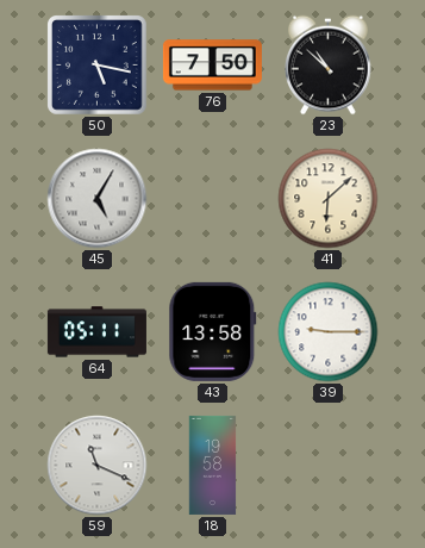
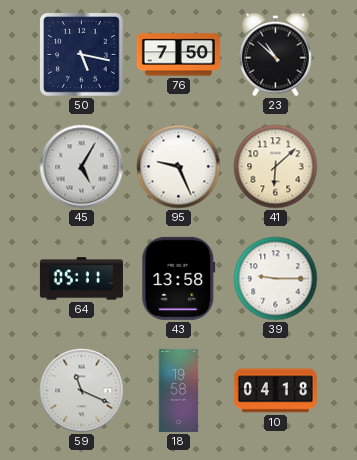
95: none -> 9:26 (179, 167)
10: none -> 04:18 (275, 391)
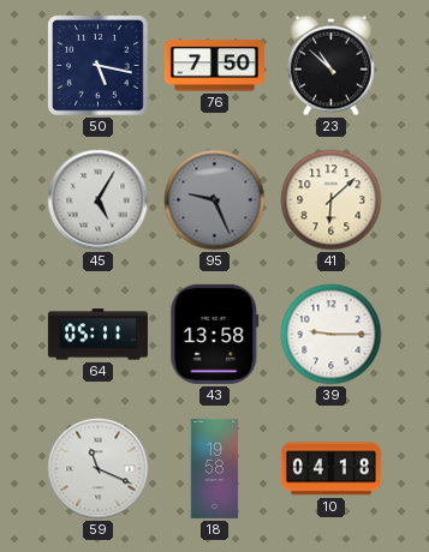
95 dial: white -> grey (215, 200)
